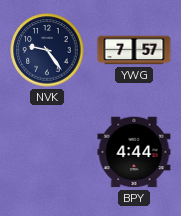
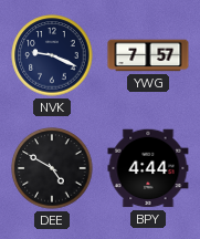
NVK: 9:24 -> 9:19 (52, 55)
DEE: none -> 4:50 (52, 168)
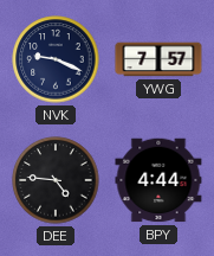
DEE: 4:50 -> 4:46 (56, 180)
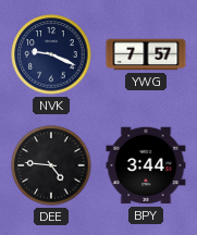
BPY: 4:44 -> 3:44 (146, 165)
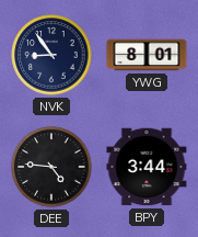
NVK: 9:19 -> 8:54 (51, 55)
YWG: 7:57 -> 8:01 (147, 55)
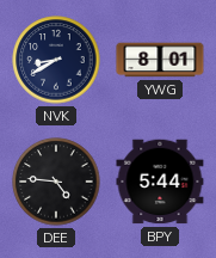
NVK: 8:54 -> 8:40 (56, 60)
BPY: 3:44 -> 5:44 (160, 182)
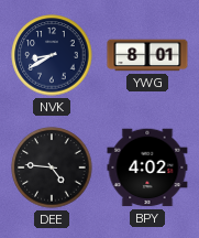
BPY: 5:44 -> 4:02 (147, 167)
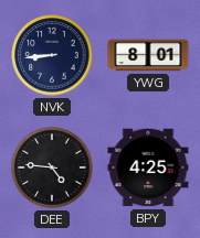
NVK: 8:40 -> 8:44 (52, 55)
BPY: 4:02 -> 4:25 (148, 167)
